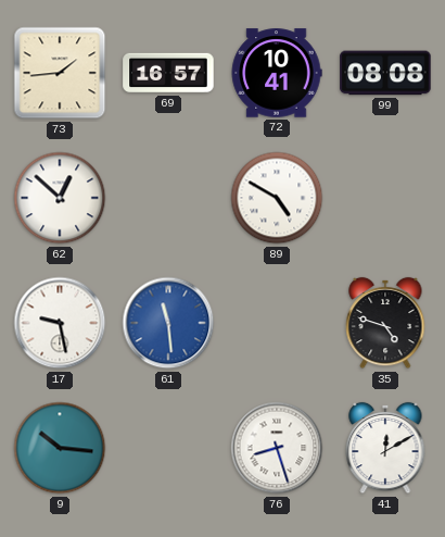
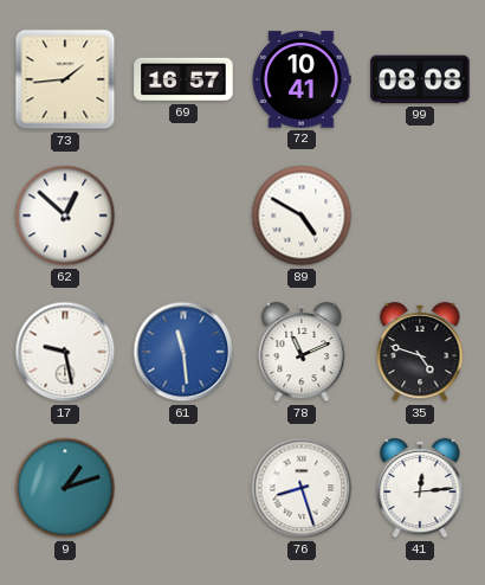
78: none -> 11:11 (302, 352)
9: 10:16 -> 1:12 (65, 488)
41: 12:10 -> 12:14 (420, 488)
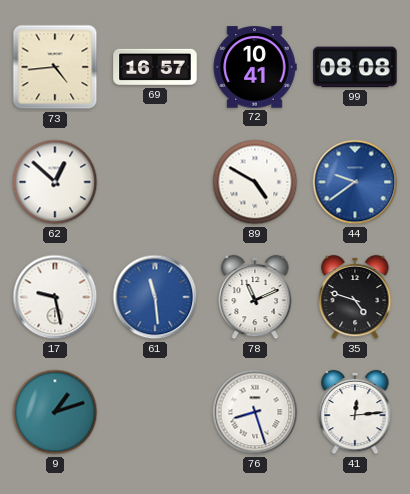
73: 1:44 -> 4:44 (55, 67)
44: none -> 9:39 (355, 182)
